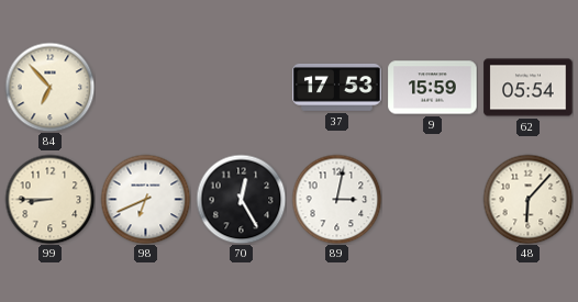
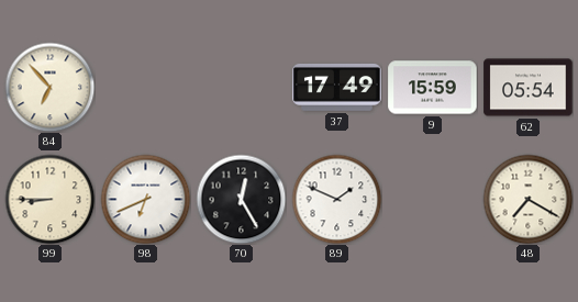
37: 17:53 -> 17:49 (337, 88)
89: 3:02 -> 1:49 (336, 199)
48: 6:07 -> 7:20 (527, 199)
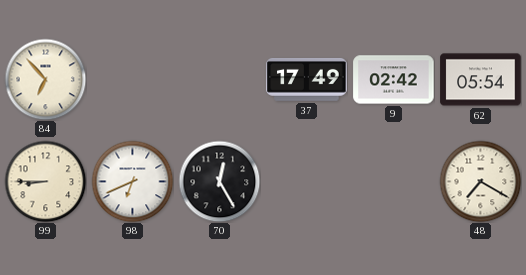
9: 15:59 -> 02:42 (394, 80)
89: 1:49 -> none (336, 199)
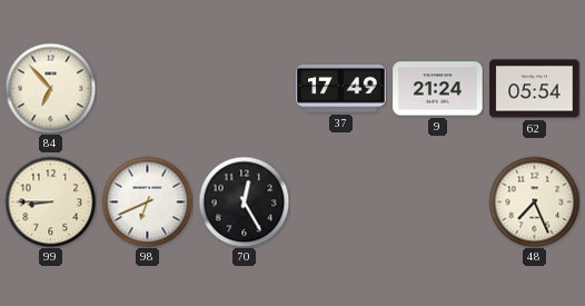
9: 02:42 -> 21:24 (438, 89)
48: 7:20 -> 7:26 (534, 201)
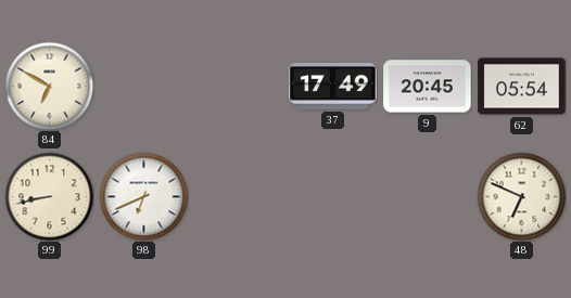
84: 6:53 -> 6:50 (49, 86)
9: 21:24 -> 20:45 (428, 87)
99: 8:45 -> 8:43 (49, 196)
70: 12:25 -> none (244, 201)
48: 7:26 -> 6:49 (521, 196)
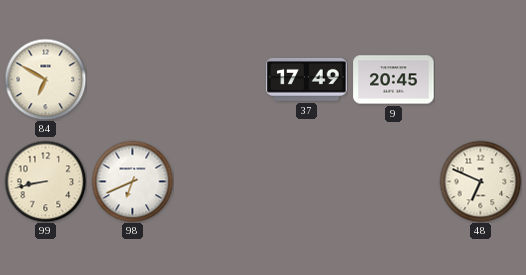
62: 05:54 -> none (522, 87)
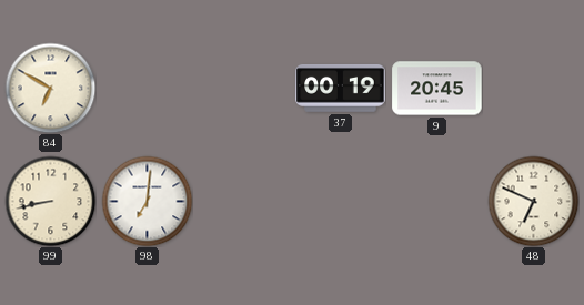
37: 17:49 -> 00:19 (341, 89)
98: 6:41 -> 7:01 (147, 201)
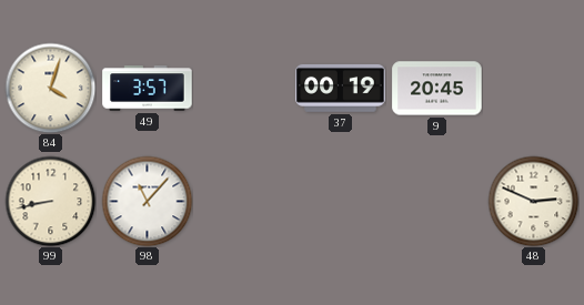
84: 6:50 -> 4:03 (50, 88)
49: none -> 3:57 (148, 89)
98: 7:01 -> 11:07 (147, 201)
48: 6:49 -> 2:49 (533, 201)
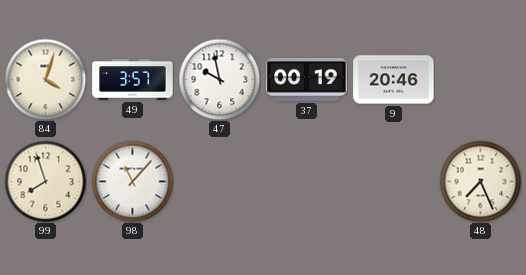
47: none -> 9:58 (219, 79)
9: 20:45 -> 20:46 (394, 80)
99: 8:43 -> 7:57 (45, 181)
48: 2:49 -> 7:26 (480, 181)
